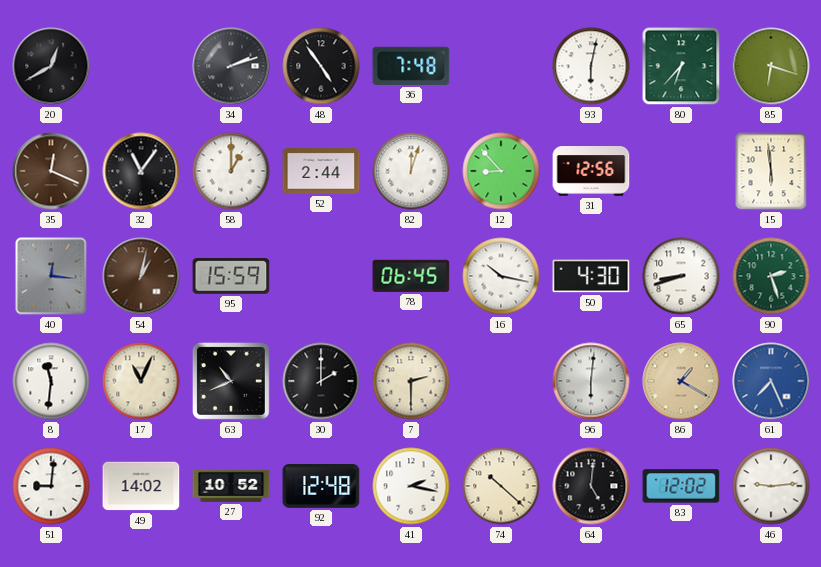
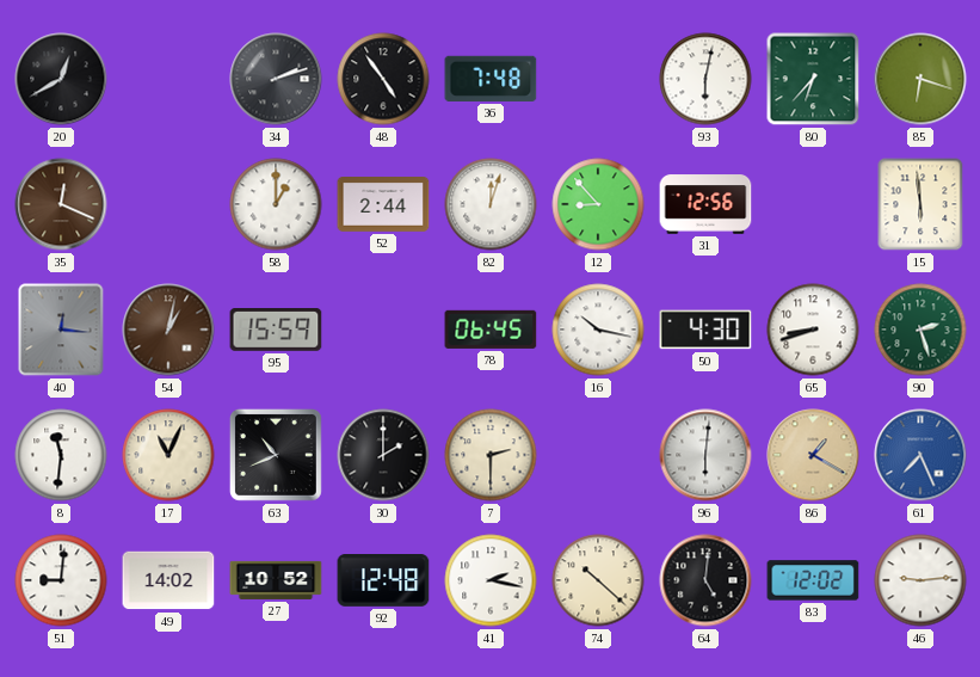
32: 11:06 -> none (141, 171)
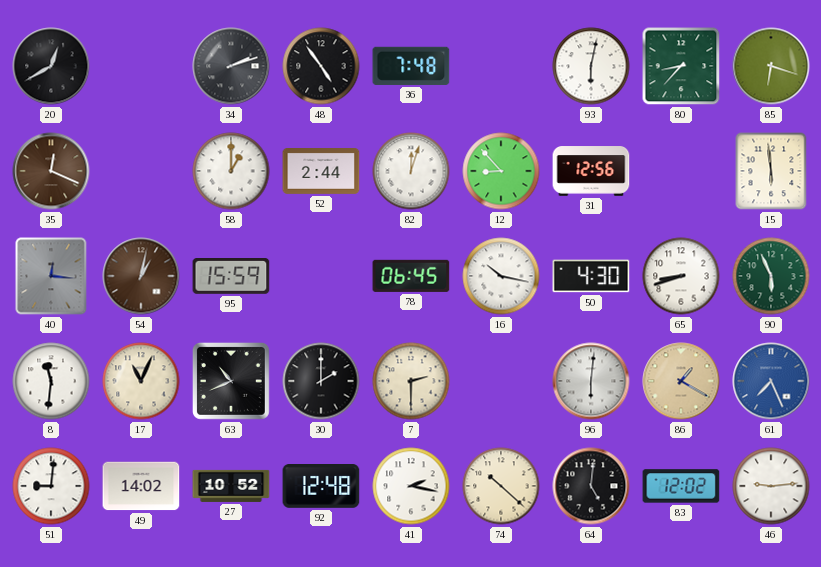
80: 6:37 -> 8:37 (681, 66)
90: 2:27 -> 5:56 (771, 276)
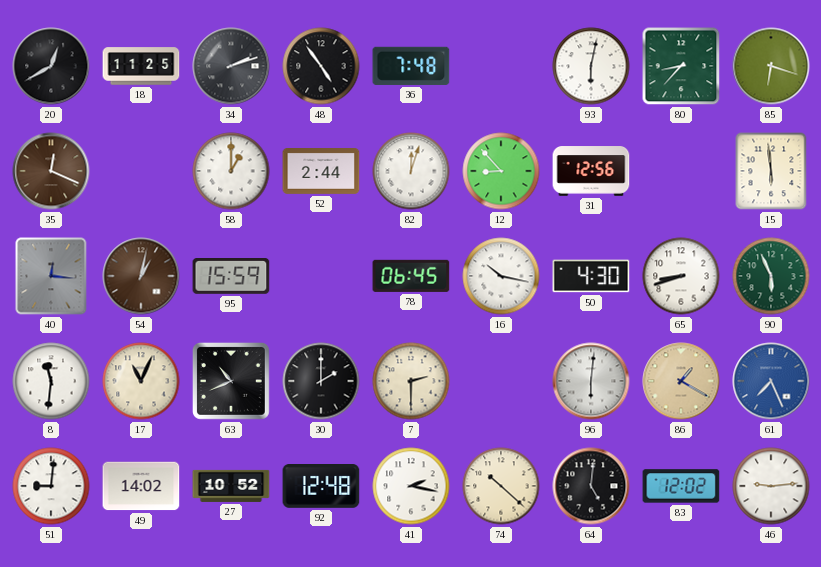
18: none -> 11:25 (141, 66)
